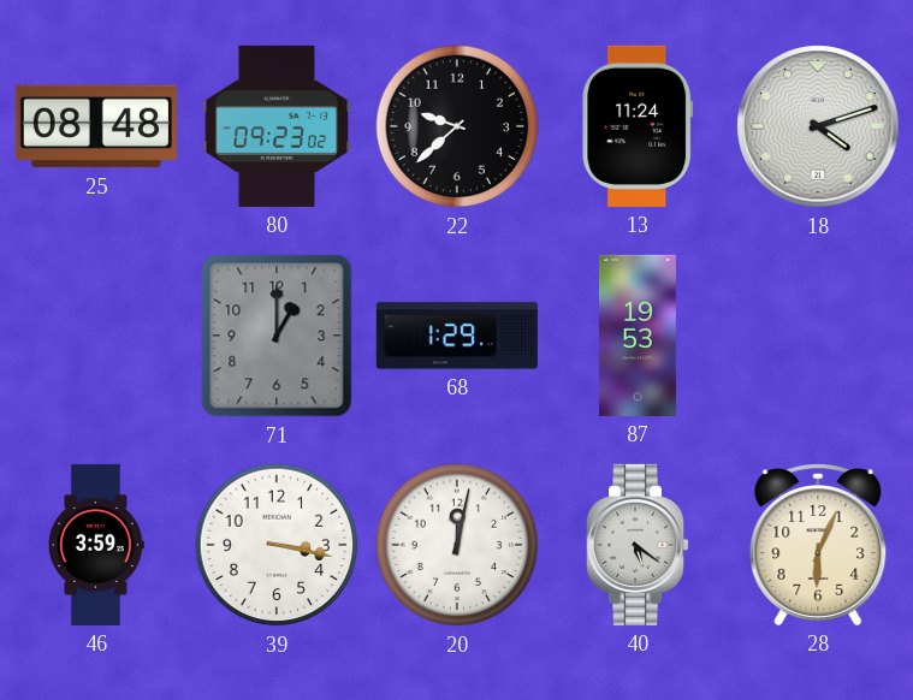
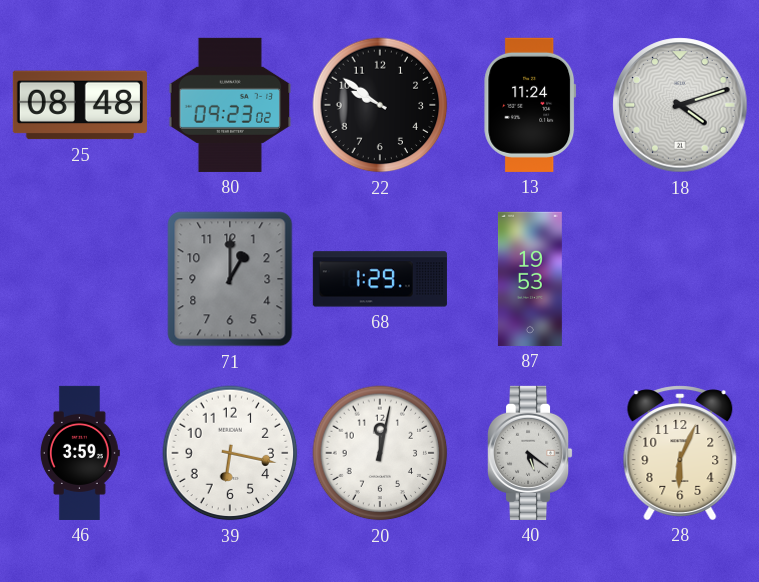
22: 9:38 -> 9:51 (380, 105)
39: 3:17 -> 6:17 (230, 453)
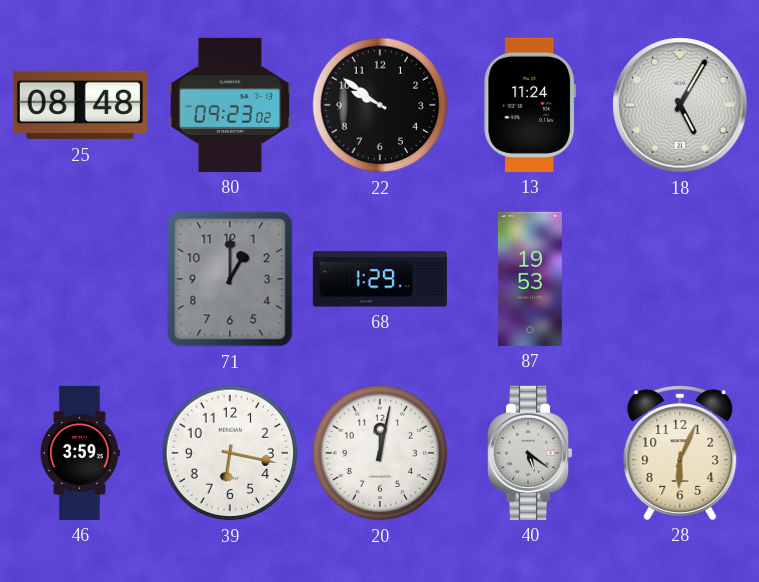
18: 4:12 -> 5:05 (680, 105)
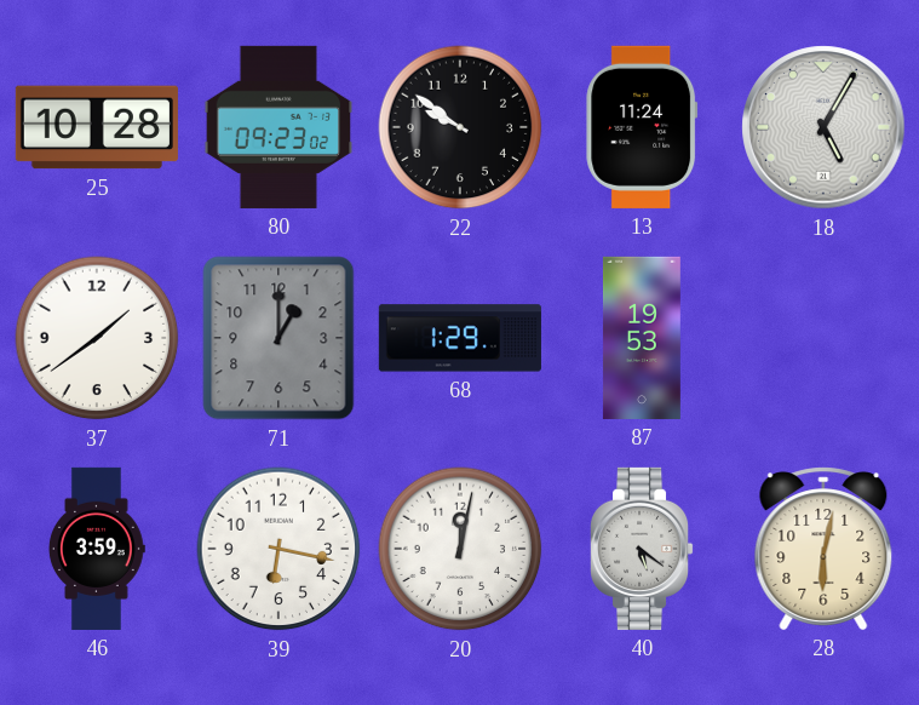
25: 08:48 -> 10:28 (97, 127)
37: none -> 1:39 (97, 338)
28: 6:04 -> 6:02 (823, 549)
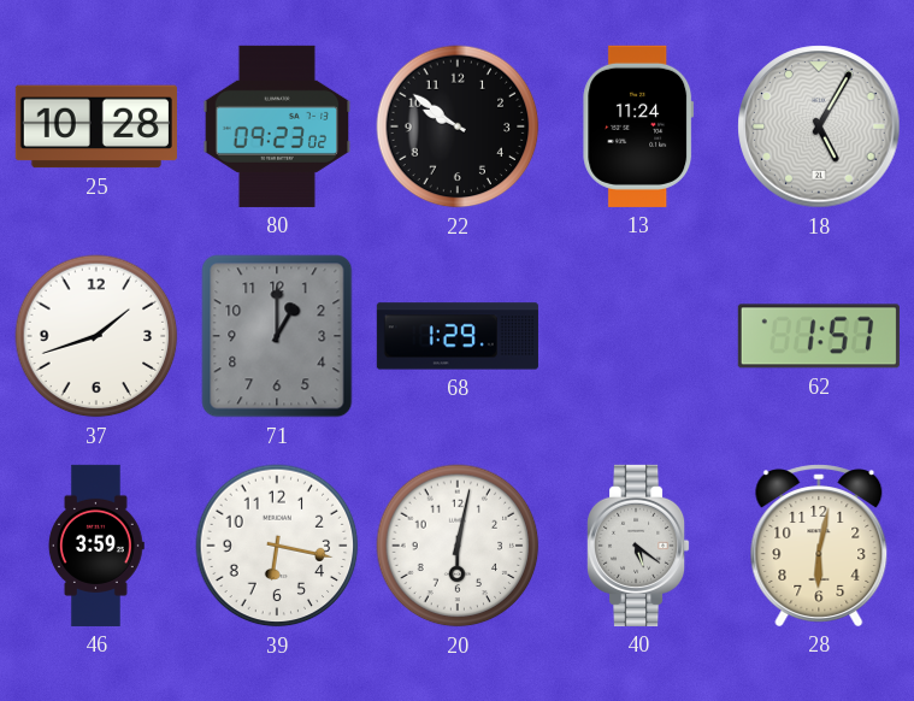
37: 1:39 -> 1:42 (96, 336)
87: 19:53 -> none (642, 338)
62: none -> 1:57 (819, 336)
20: 12:02 -> 6:02 (458, 546)
